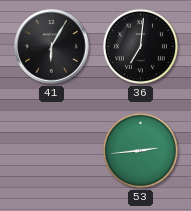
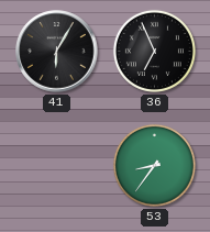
36: 7:01 -> 6:56 (154, 51)
53: 2:44 -> 8:36 (154, 165)
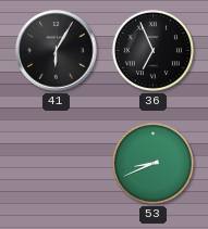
53: 8:36 -> 8:41 (152, 163)
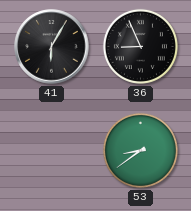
36: 6:56 -> 8:56 (140, 46)
53: 8:41 -> 8:39 (140, 150)
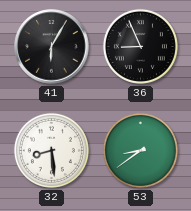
32: none -> 8:29 (51, 150)
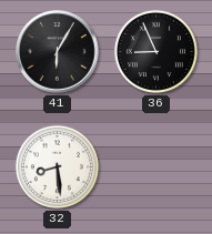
53: 8:39 -> none (140, 150)
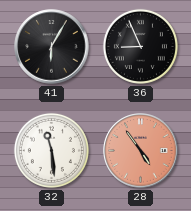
32: 8:29 -> 11:29 (51, 150)
28: none -> 4:54 (141, 151)
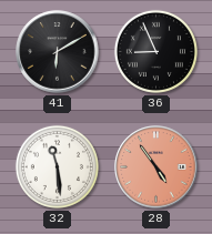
41: 6:05 -> 6:10 (58, 52)
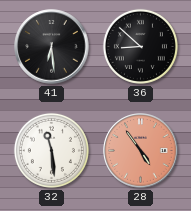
41: 6:10 -> 6:29 (52, 47)
36: 8:56 -> 8:52 (140, 46)
